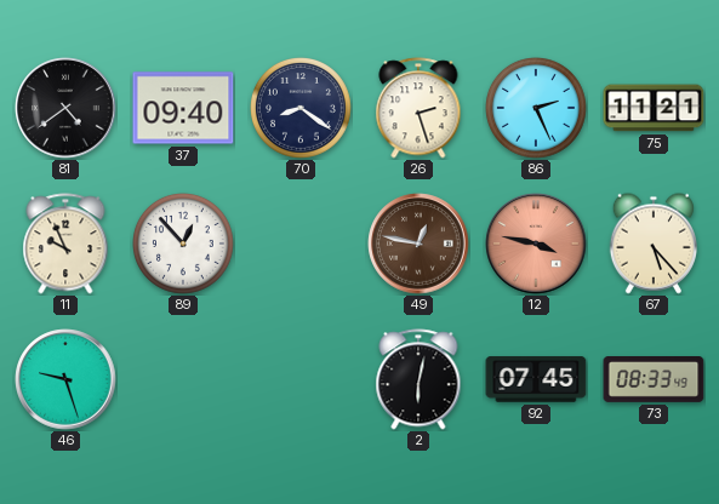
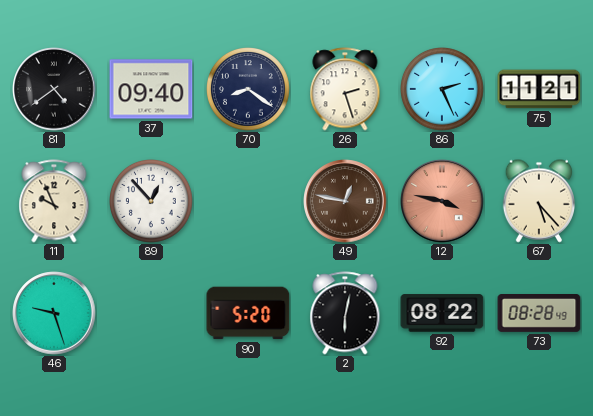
90: none -> 5:20 (248, 313)
92: 07:45 -> 08:22 (442, 313)
73: 08:33 -> 08:28 (539, 314)
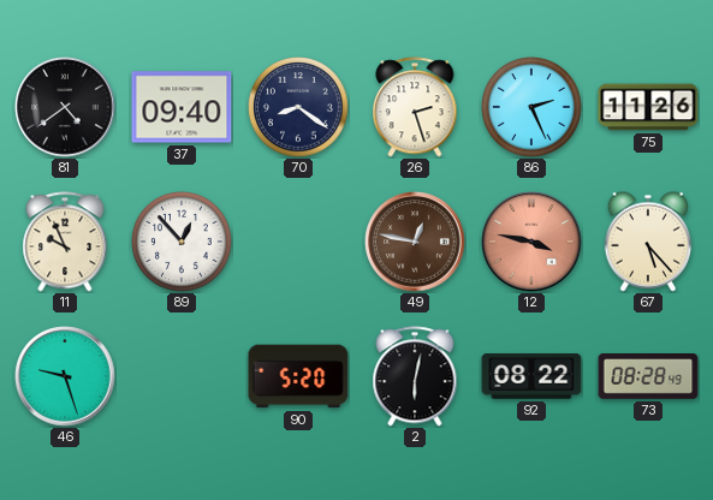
75: 11:21 -> 11:26 (648, 107)
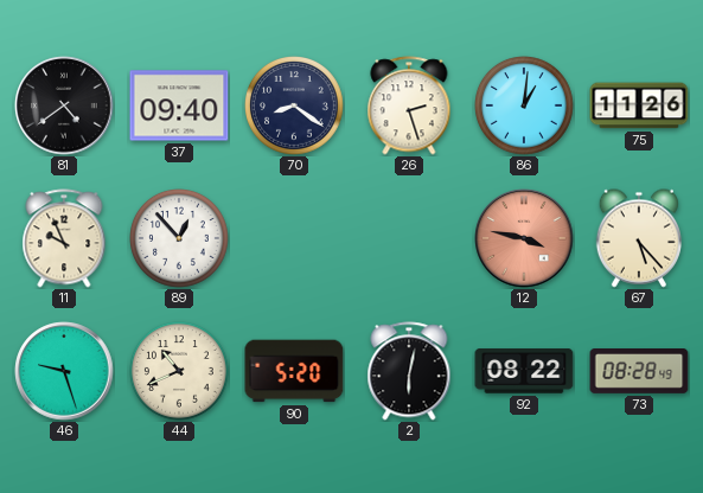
86: 2:26 -> 1:01 (525, 107)
49: 12:47 -> none (415, 242)
44: none -> 10:41 (180, 372)
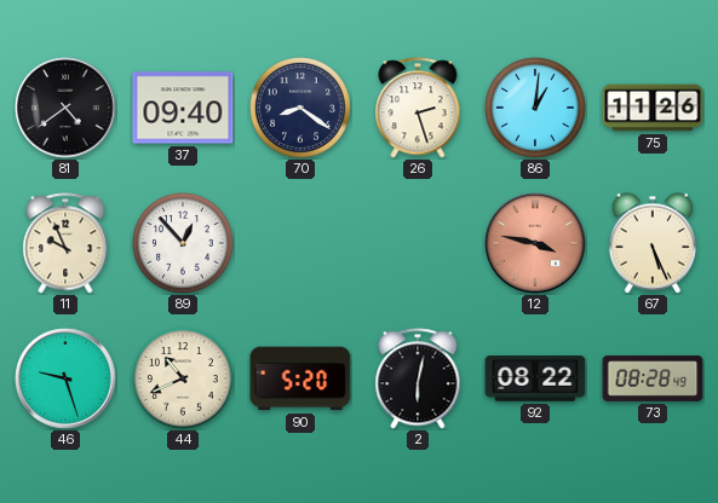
67: 5:23 -> 5:26 (651, 243)
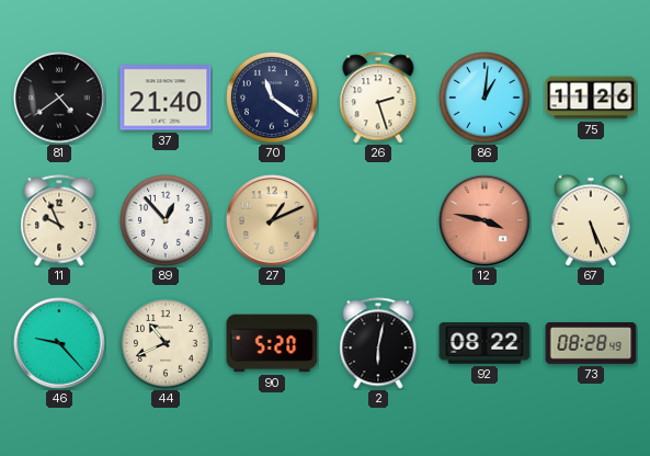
37: 09:40 -> 21:40 (166, 98)
70: 8:21 -> 11:21 (273, 99)
27: none -> 1:11 (272, 220)
46: 9:27 -> 9:23 (59, 343)
